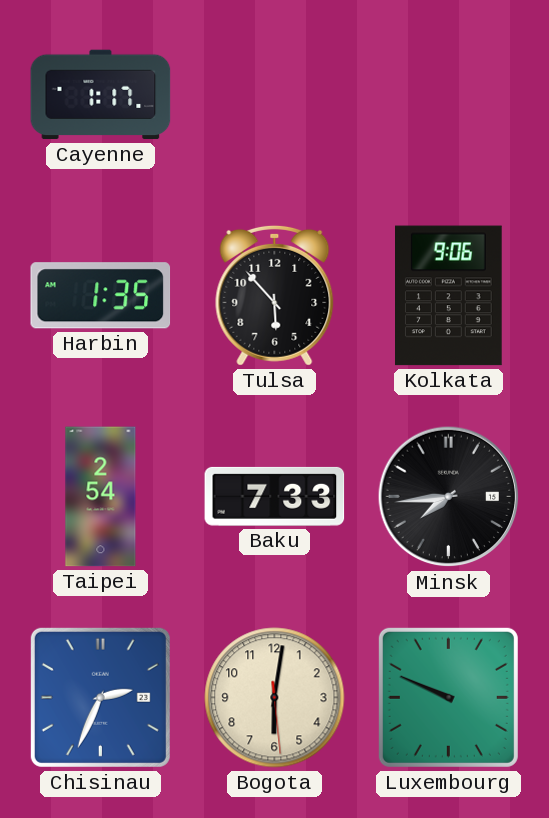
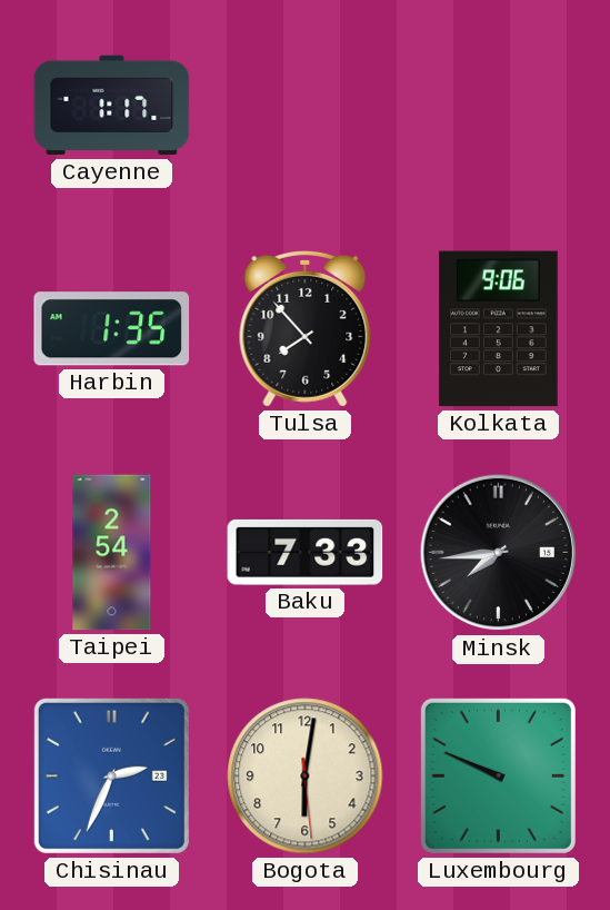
Tulsa: 5:53 -> 7:53 (306, 328)
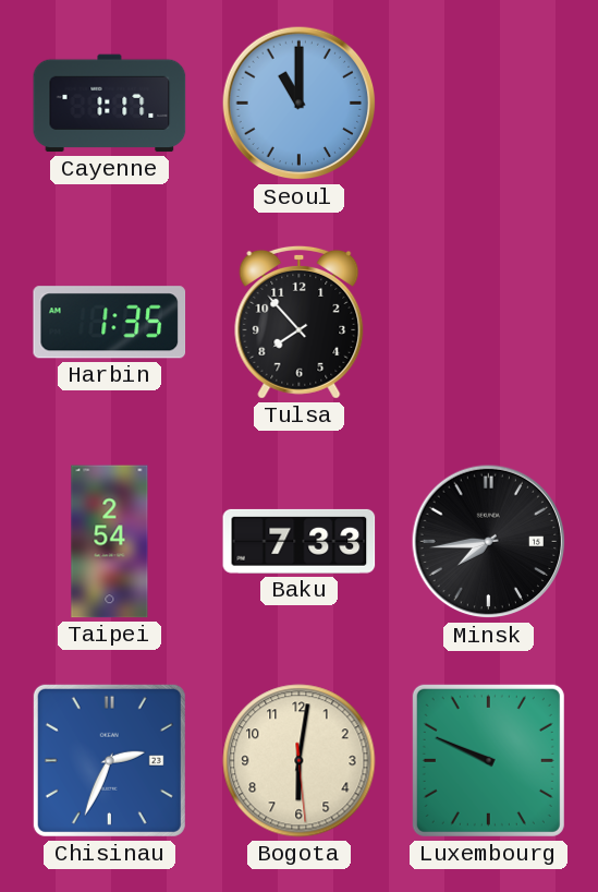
Seoul: none -> 11:00 (300, 104)
Kolkata: 9:06 -> none (499, 329)
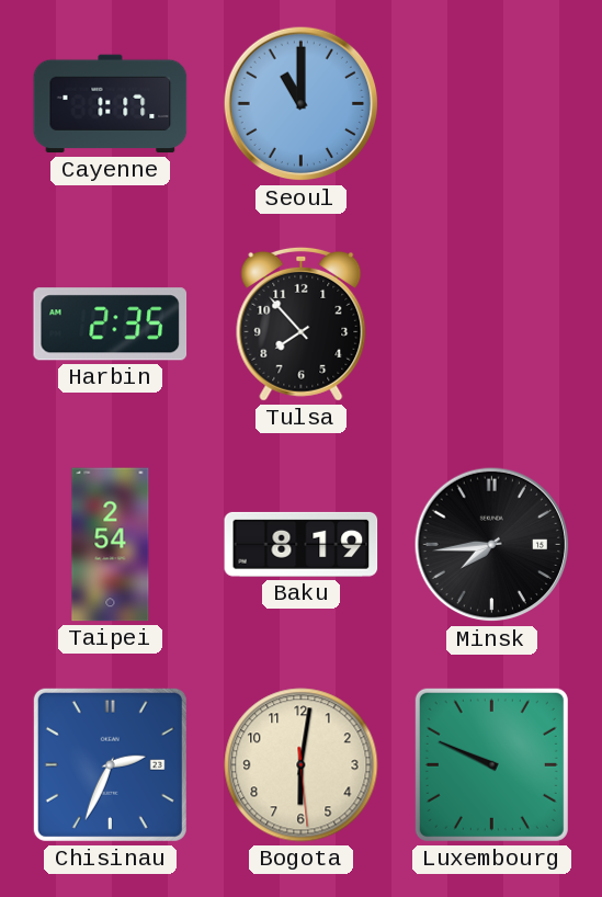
Harbin: 1:35 -> 2:35 (111, 325)
Baku: 7:33 -> 8:19 (302, 544)
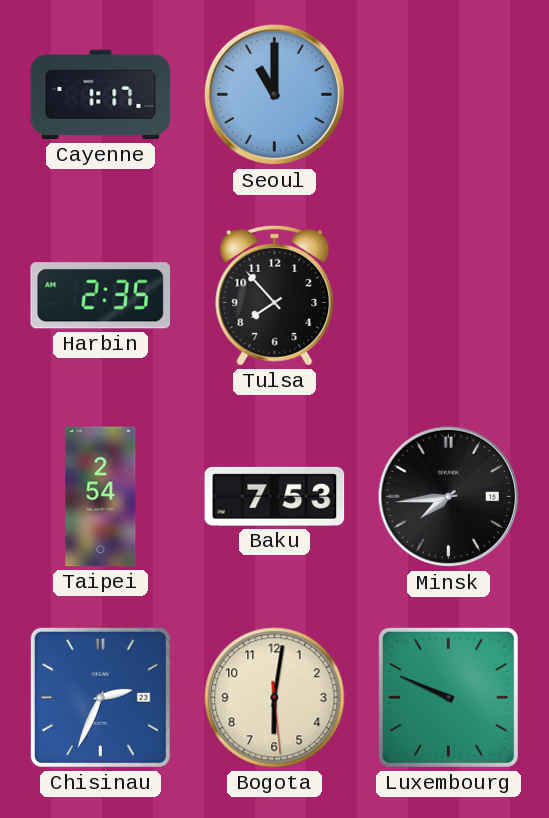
Baku: 8:19 -> 7:53 (275, 496)
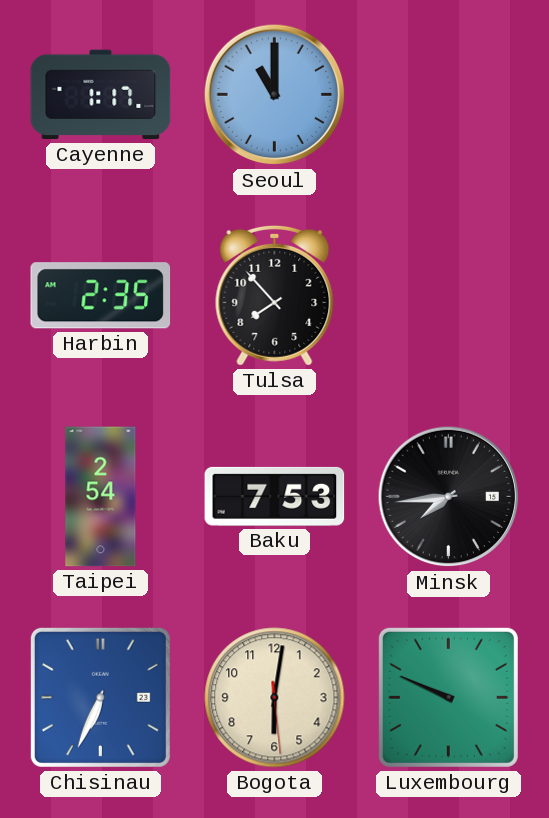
Chisinau: 2:34 -> 6:34 (100, 697)
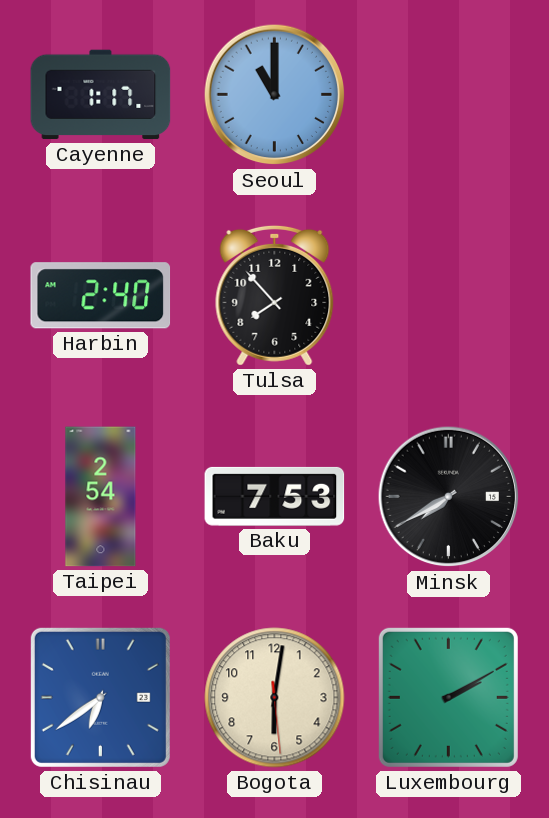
Harbin: 2:35 -> 2:40 (101, 296)
Minsk: 7:44 -> 7:40 (449, 497)
Chisinau: 6:34 -> 6:39 (100, 697)
Luxembourg: 9:49 -> 2:10 (448, 697)
